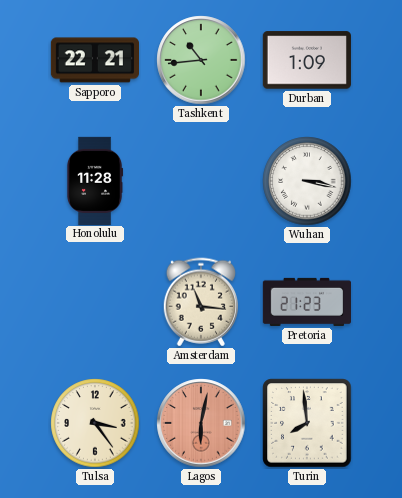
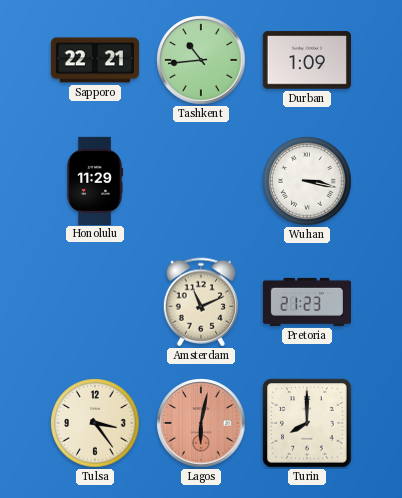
Honolulu: 11:28 -> 11:29 (95, 180)
Amsterdam: 11:16 -> 11:11 (200, 302)
Turin: 7:59 -> 8:00 (307, 423)
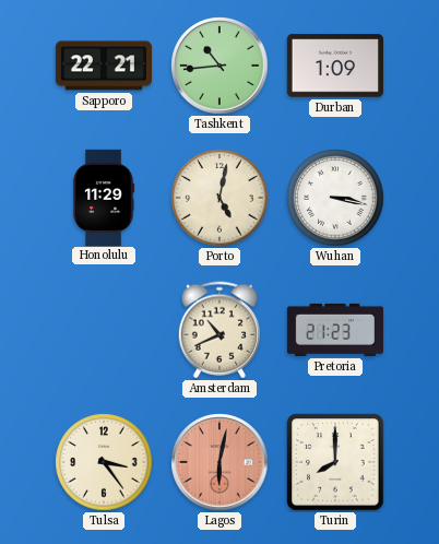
Porto: none -> 5:02 (220, 198)
Amsterdam: 11:11 -> 10:41 (218, 330)
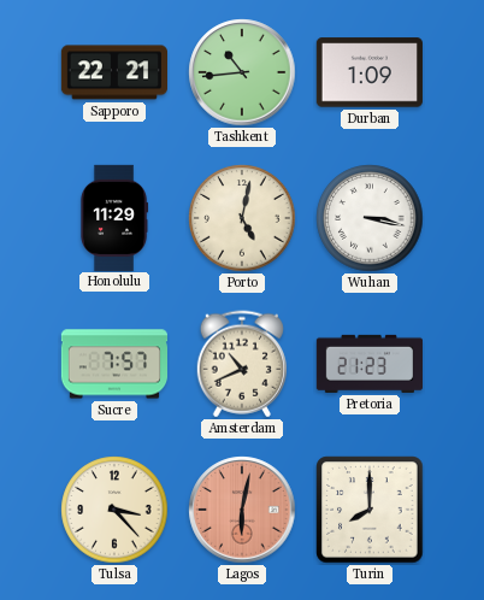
Sucre: none -> 7:57 (113, 364)
Tulsa: 3:24 -> 3:23 (114, 510)
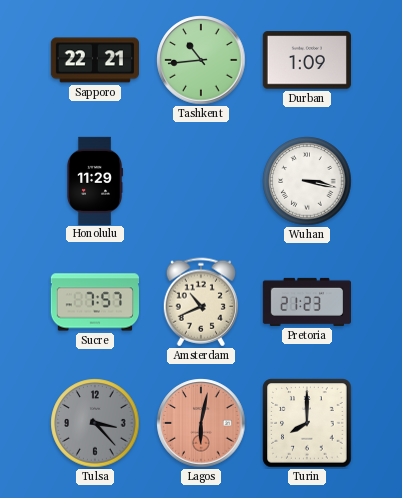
Porto: 5:02 -> none (242, 218)
Tulsa dial: cream -> grey (95, 423)
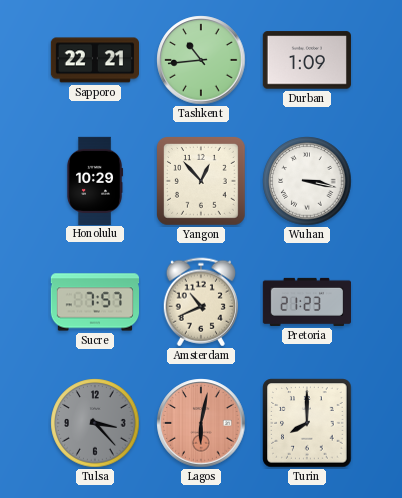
Honolulu: 11:29 -> 10:29 (95, 180)
Yangon: none -> 12:53 (202, 182)
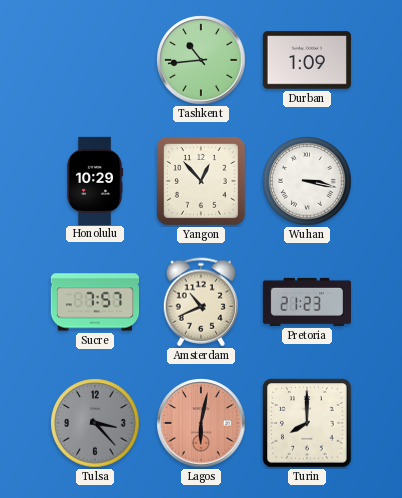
Sapporo: 22:21 -> none (94, 60)
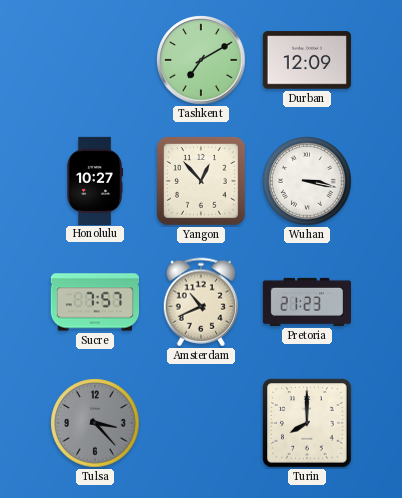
Tashkent: 10:44 -> 7:10 (201, 60)
Durban: 1:09 -> 12:09 (307, 60)
Honolulu: 10:29 -> 10:27 (95, 180)
Lagos: 6:02 -> none (201, 423)
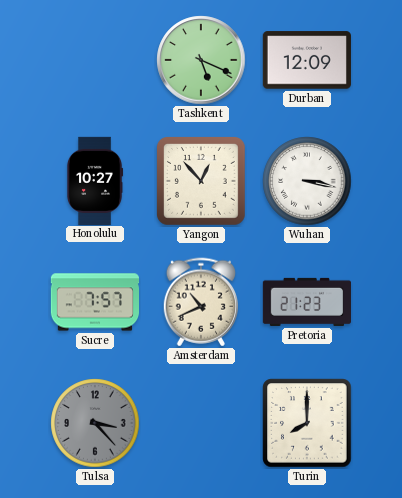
Tashkent: 7:10 -> 5:19 (201, 60)
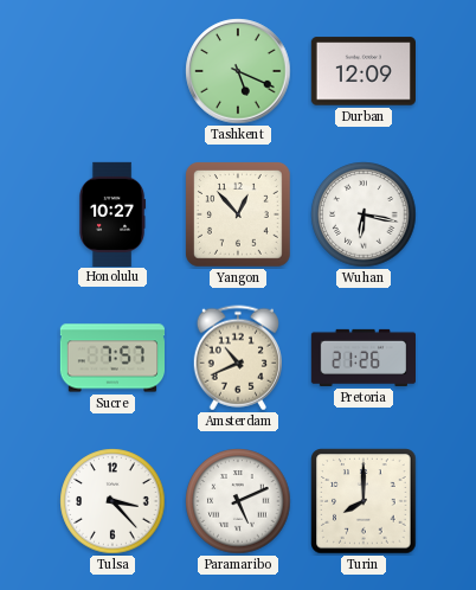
Wuhan: 3:17 -> 6:17 (364, 214)
Pretoria: 21:23 -> 21:26 (362, 358)
Tulsa dial: grey -> white (112, 501)
Paramaribo: none -> 5:11 (238, 501)
